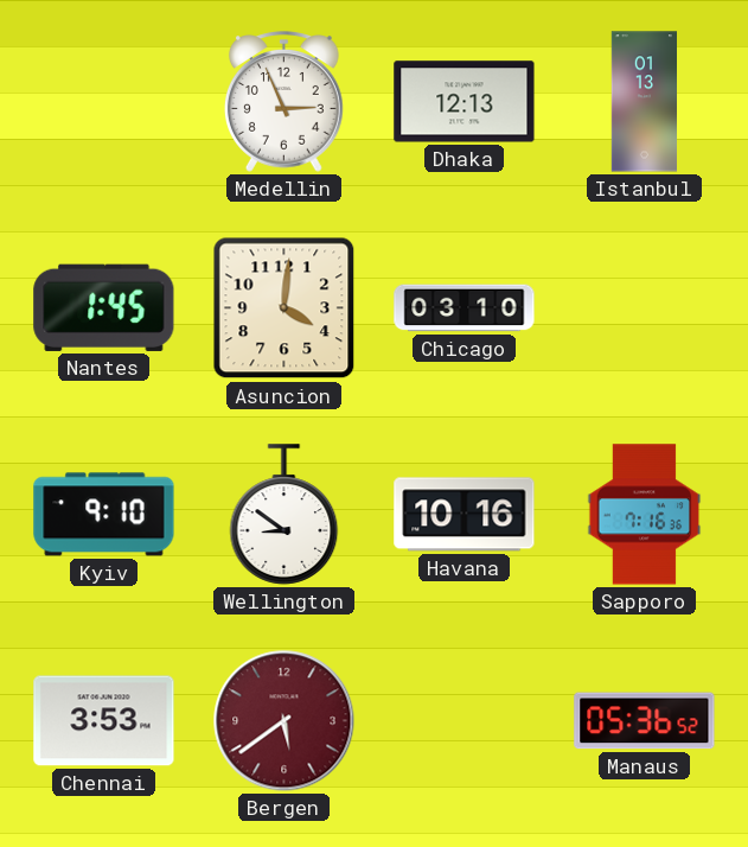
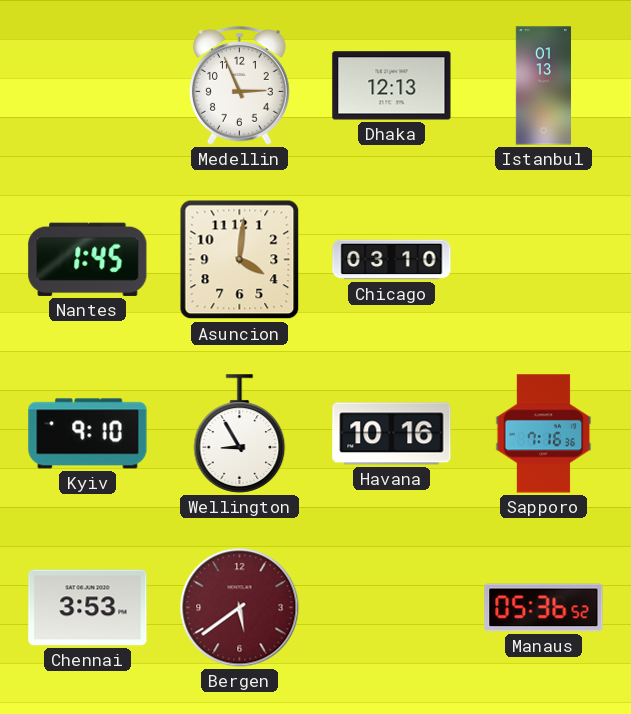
Wellington: 8:51 -> 8:55 (240, 434)
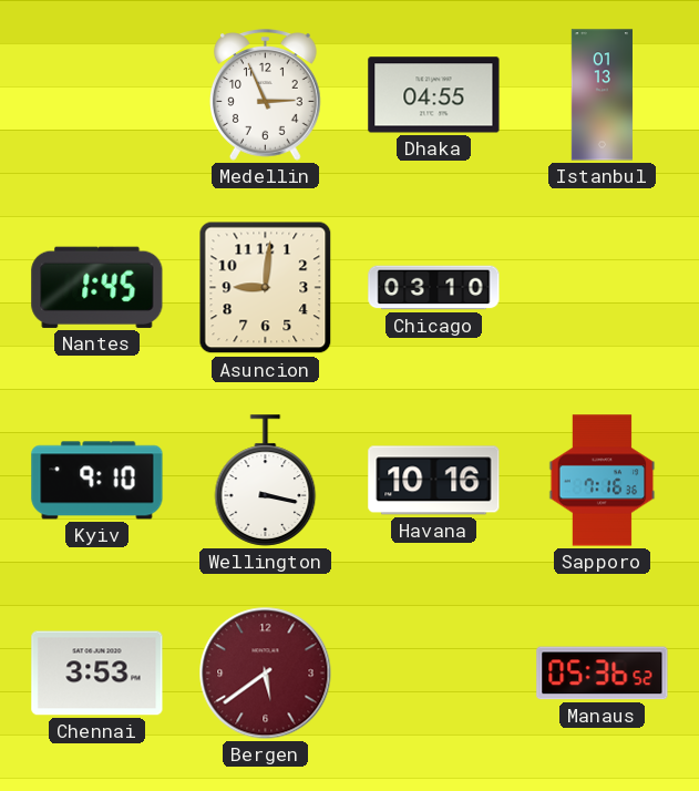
Dhaka: 12:13 -> 04:55 (434, 95)
Asuncion: 4:01 -> 9:01 (266, 288)
Wellington: 8:55 -> 3:17 (266, 481)
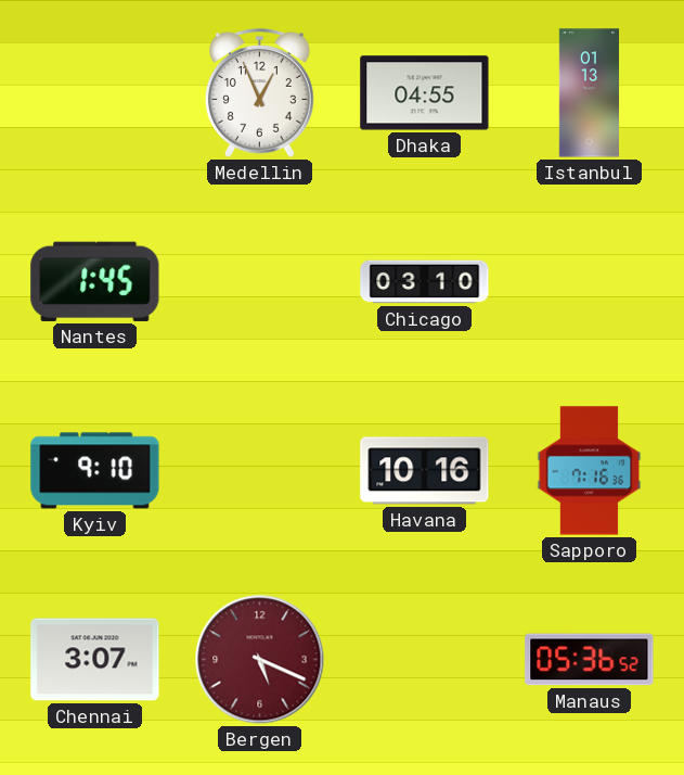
Medellin: 2:56 -> 12:56 (259, 93)
Asuncion: 9:01 -> none (266, 288)
Wellington: 3:17 -> none (266, 481)
Chennai: 3:53 -> 3:07 (95, 660)
Bergen: 5:39 -> 5:19 (260, 660)
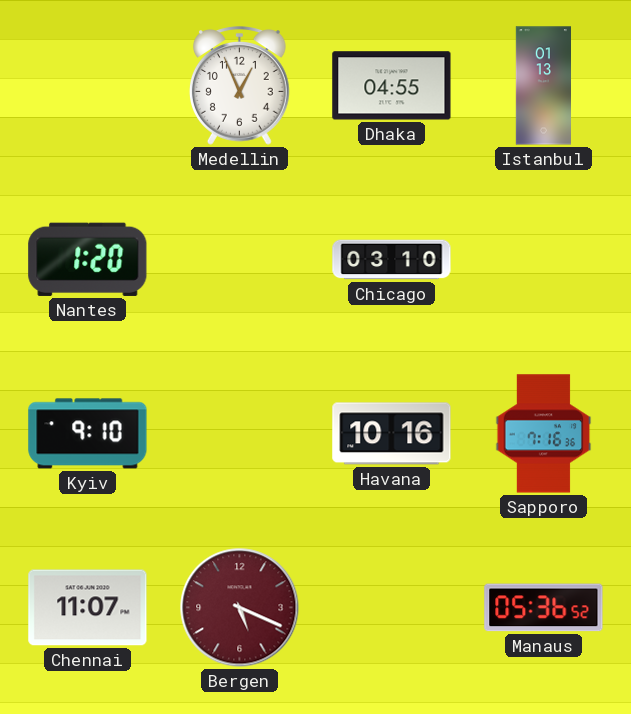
Nantes: 1:45 -> 1:20 (88, 259)
Chennai: 3:07 -> 11:07 (88, 608)
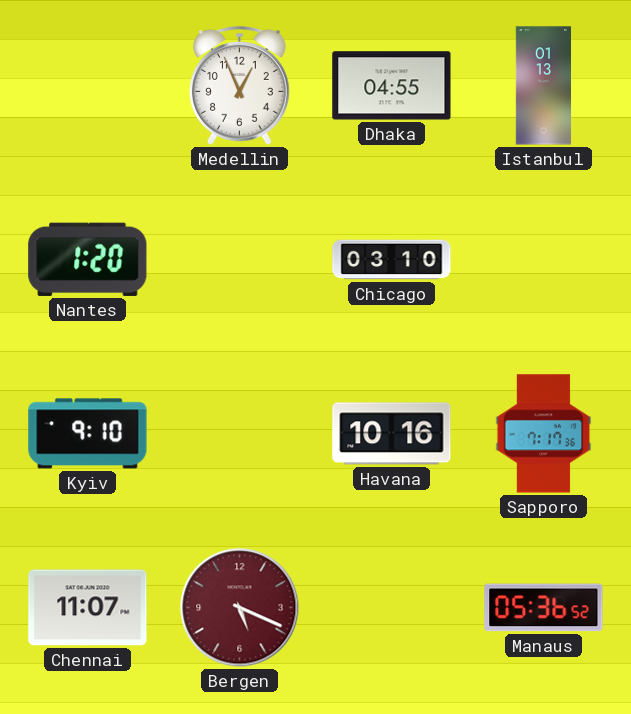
Sapporo: 7:16 -> 7:17 (544, 434)
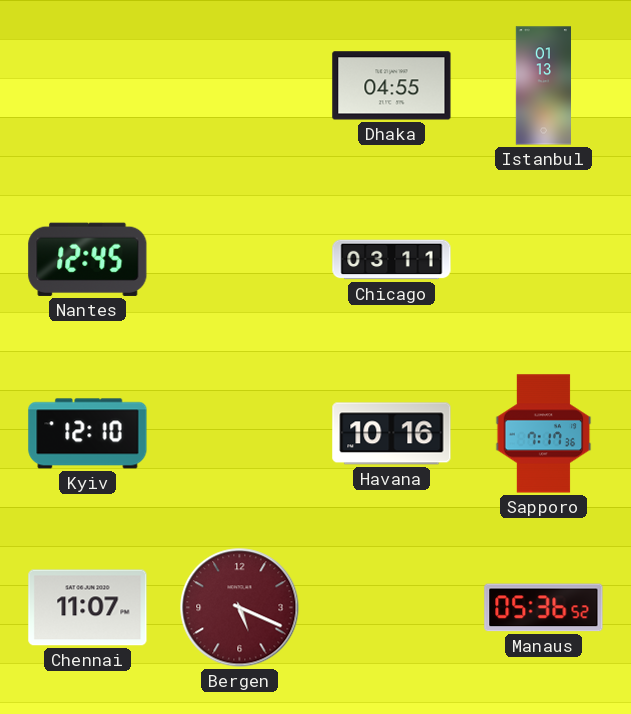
Medellin: 12:56 -> none (239, 86)
Nantes: 1:20 -> 12:45 (88, 259)
Chicago: 03:10 -> 03:11 (392, 260)
Kyiv: 9:10 -> 12:10 (88, 434)
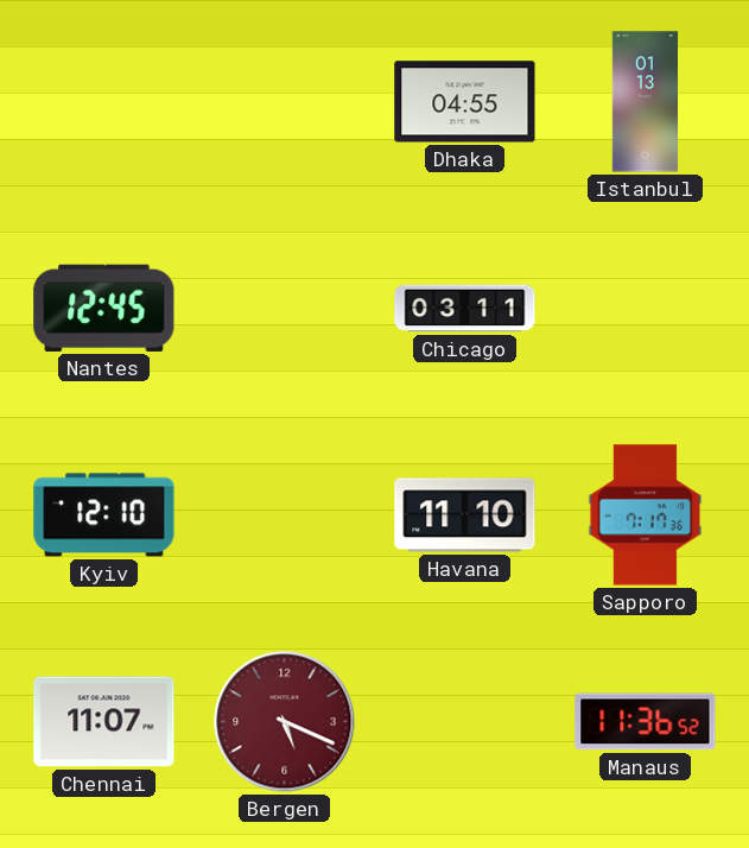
Havana: 10:16 -> 11:10 (465, 515)
Manaus: 05:36 -> 11:36 (646, 722)
